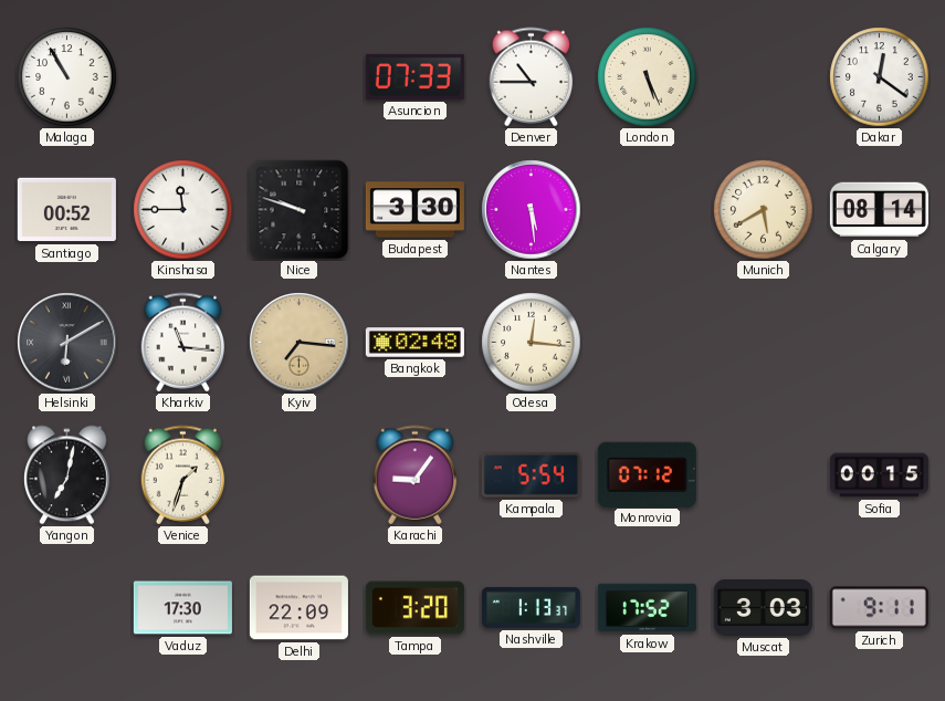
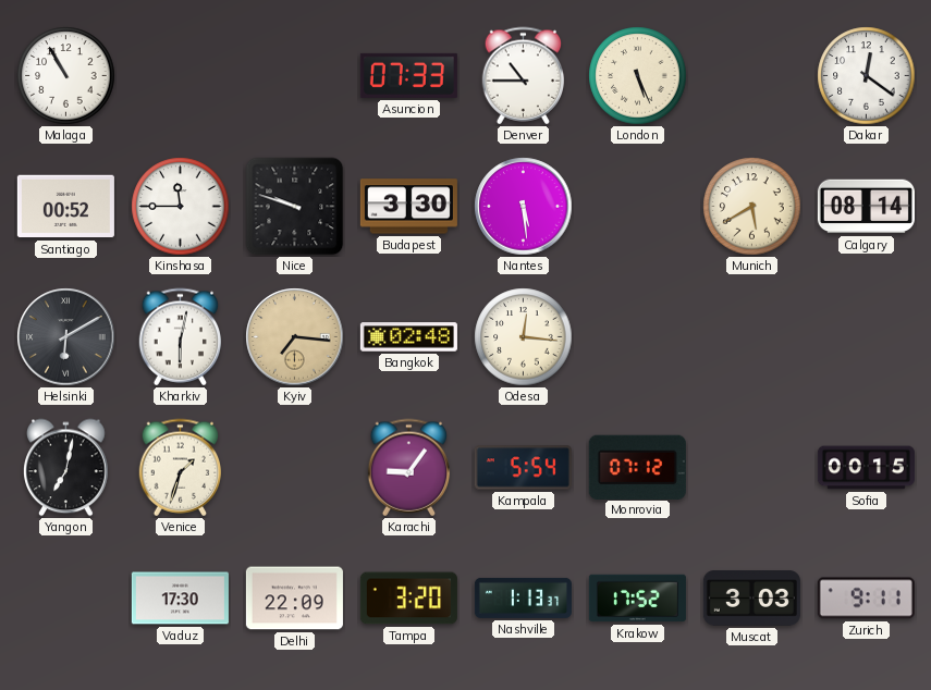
Kharkiv: 11:16 -> 6:02 (181, 337)
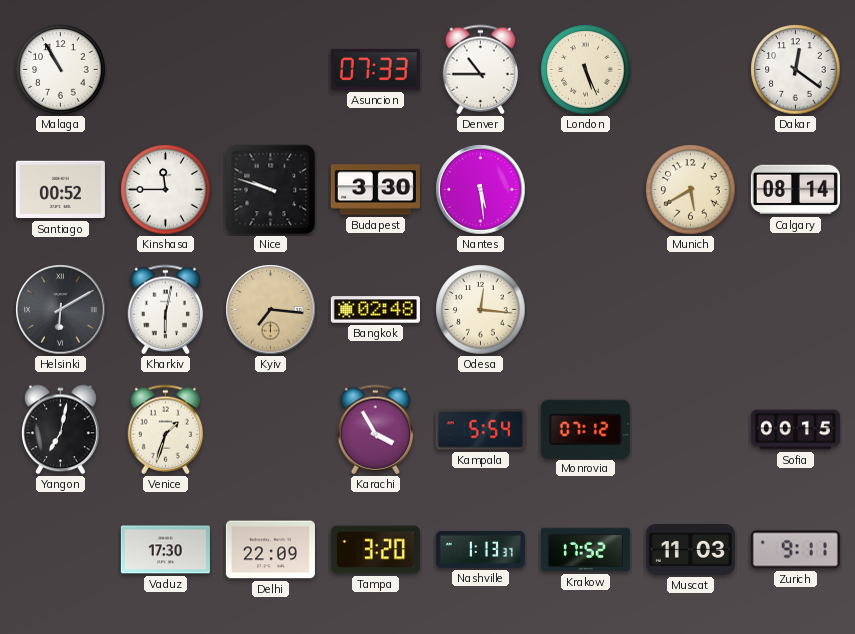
Karachi: 9:06 -> 3:55 (376, 430)
Muscat: 3:03 -> 11:03 (690, 550)
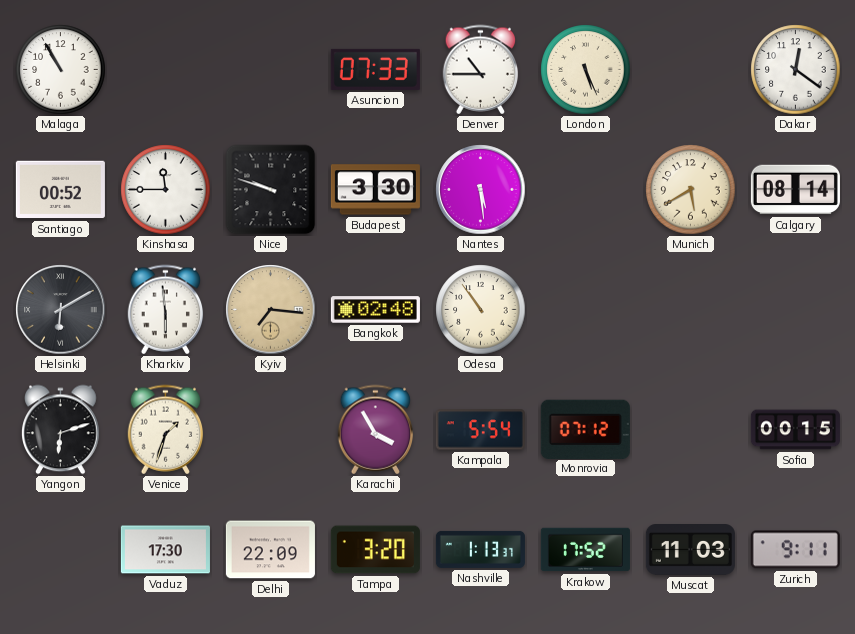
Kharkiv: 6:02 -> 5:59 (166, 310)
Odesa: 12:16 -> 10:54 (481, 310)
Yangon: 7:02 -> 6:12 (61, 430)
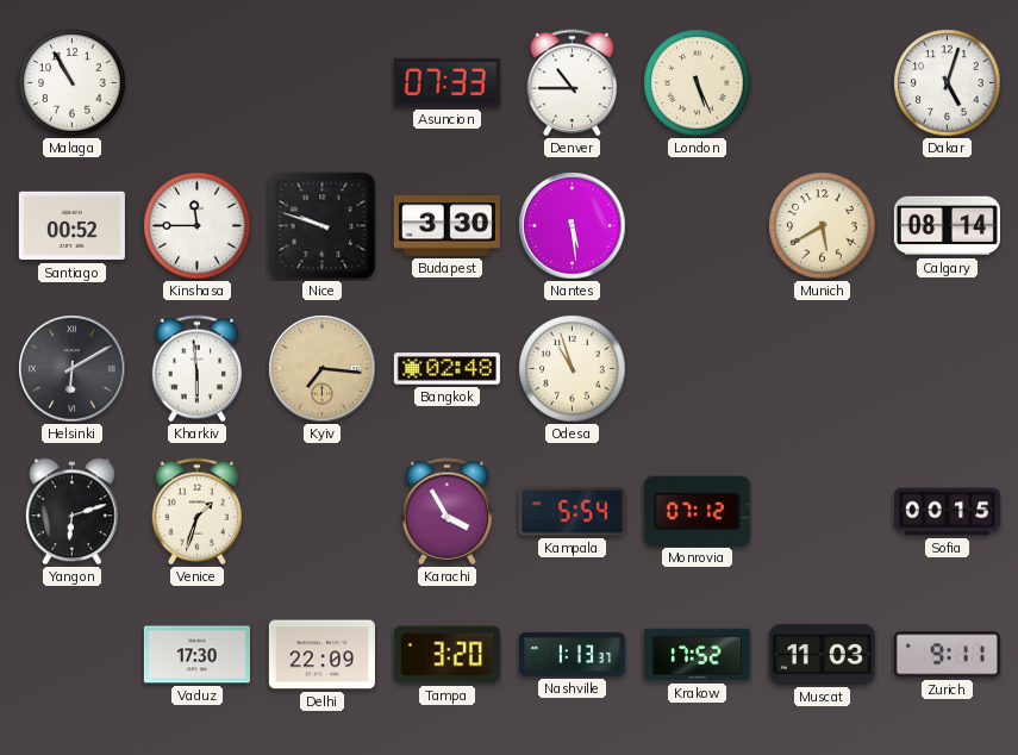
Dakar: 12:21 -> 5:03 (948, 83)
Odesa: 10:54 -> 10:57 (573, 369)
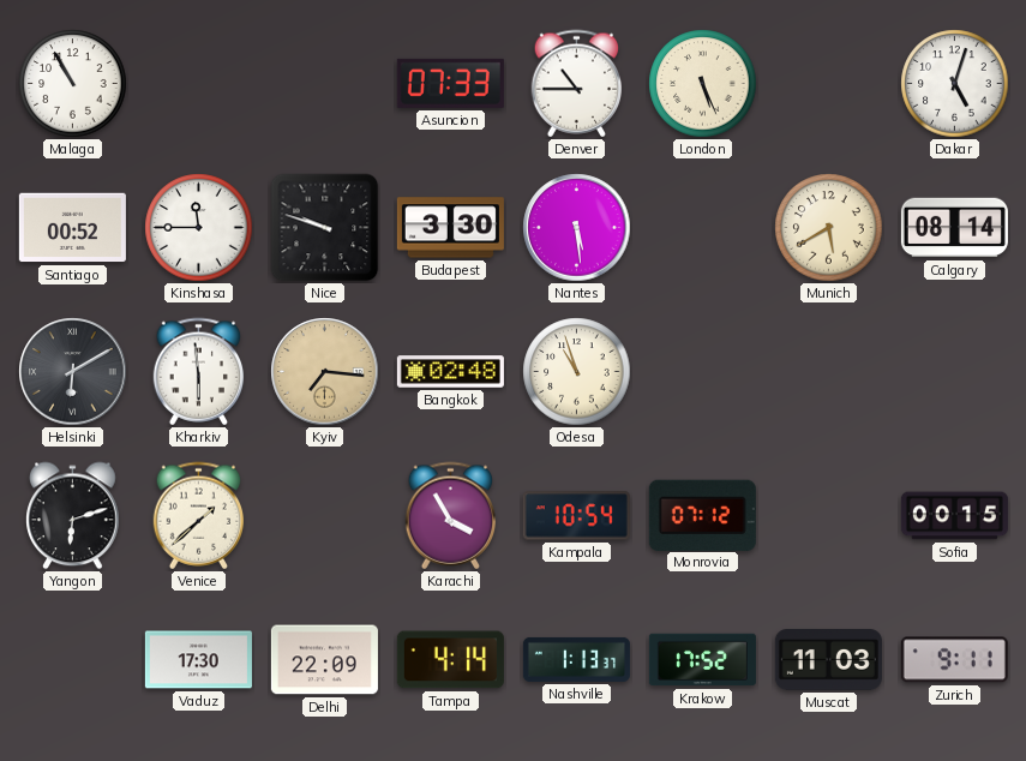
Venice: 1:33 -> 1:38 (199, 516)
Kampala: 5:54 -> 10:54 (576, 516)
Tampa: 3:20 -> 4:14 (450, 660)
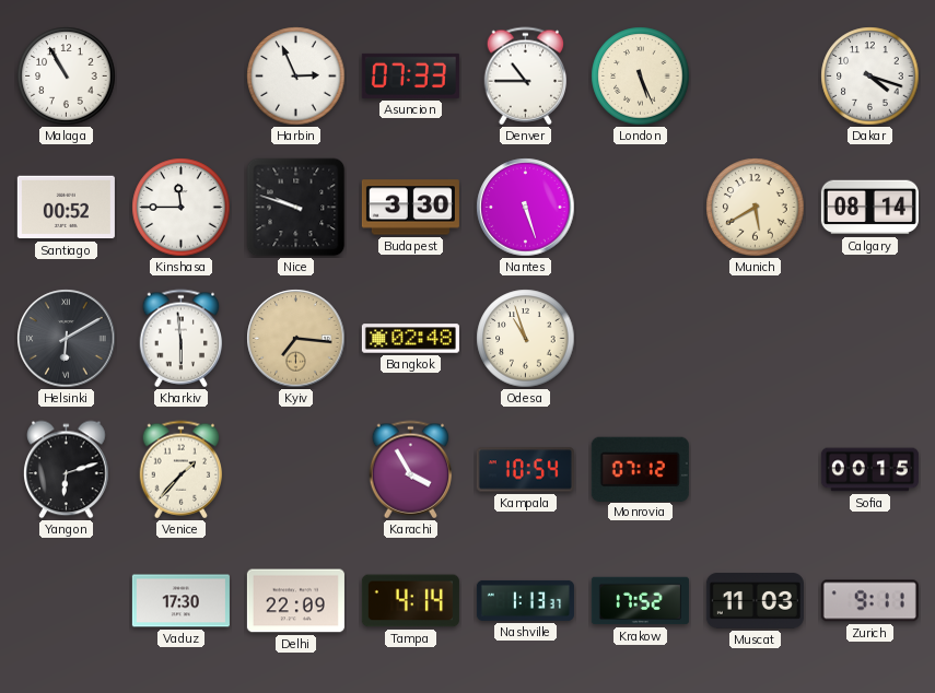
Harbin: none -> 2:56 (296, 77)
Dakar: 5:03 -> 4:18 (870, 77)
Nantes: 5:29 -> 5:27 (526, 208)
Venice: 1:38 -> 1:37 (182, 470)
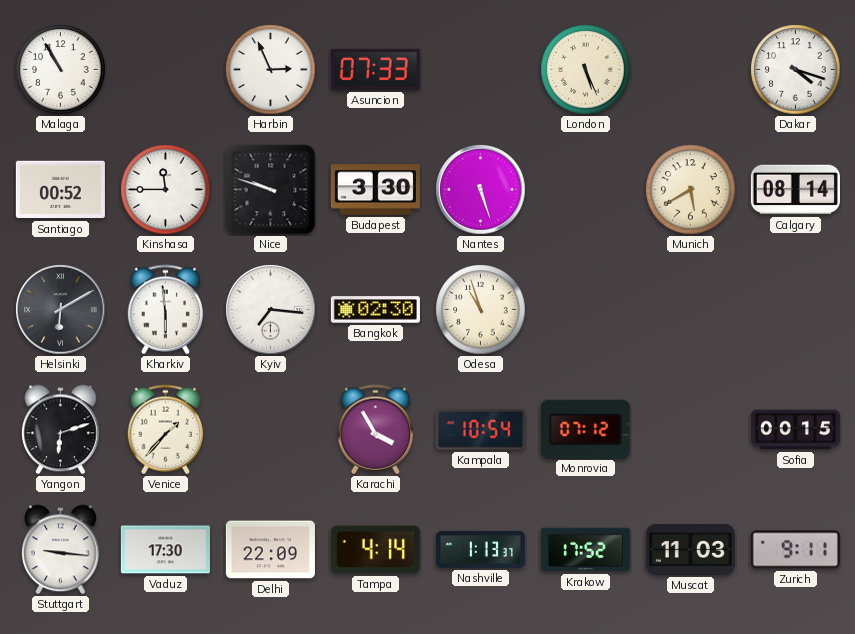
Denver: 10:45 -> none (526, 77)
Kyiv dial: champagne -> white (271, 310)
Bangkok: 02:48 -> 02:30 (375, 310)
Stuttgart: none -> 9:16 (61, 550)
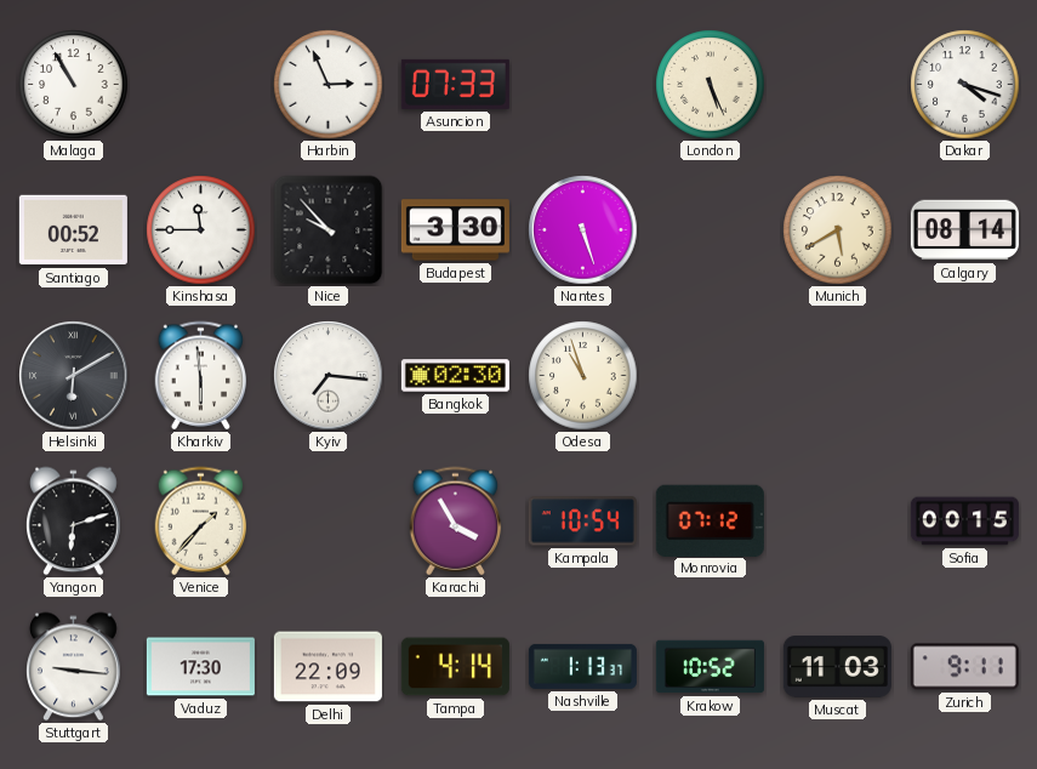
Nice: 9:48 -> 9:53 (329, 230)
Krakow: 17:52 -> 10:52 (710, 667)
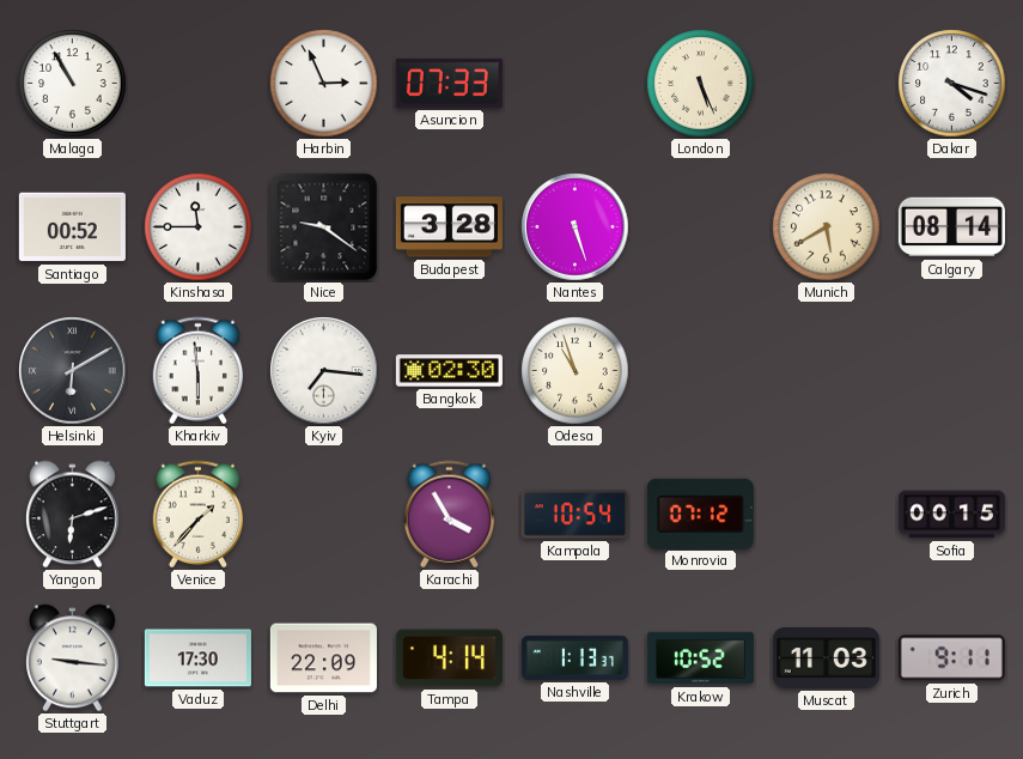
Nice: 9:53 -> 9:21 (324, 227)
Budapest: 3:30 -> 3:28 (449, 227)
